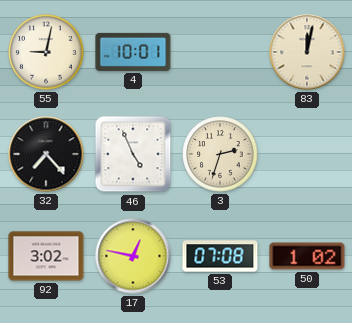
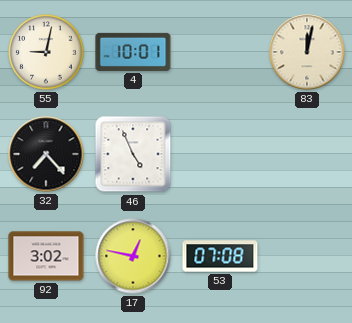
3: 2:33 -> none (220, 154)
50: 1:02 -> none (307, 256)
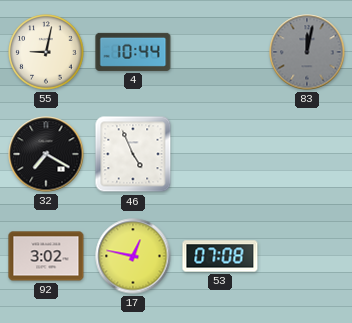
4: 10:01 -> 10:44 (133, 52)
83 dial: cream -> grey (307, 52)
32: 7:23 -> 7:20 (46, 154)
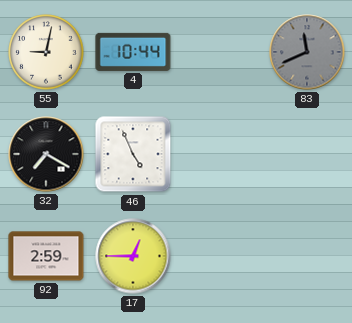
83: 12:02 -> 11:41 (307, 52)
92: 3:02 -> 2:59 (46, 256)
17: 12:47 -> 12:45 (133, 256)
53: 07:08 -> none (220, 256)
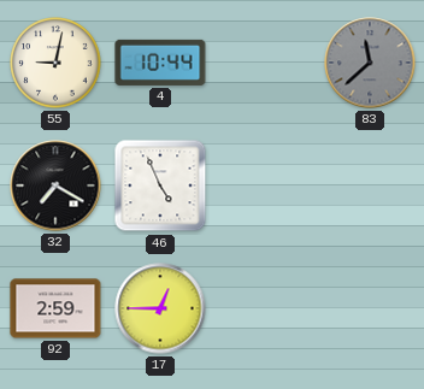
83: 11:41 -> 11:38 (370, 63)
